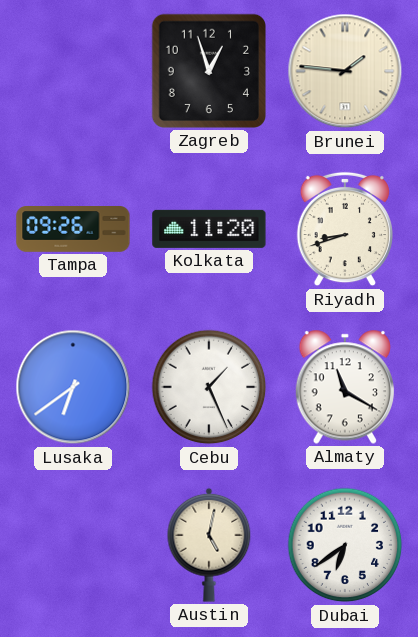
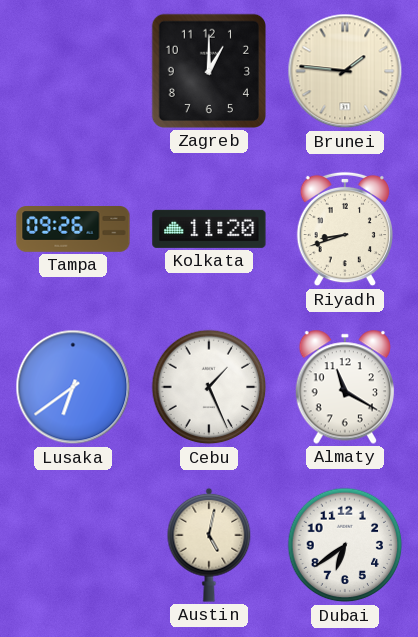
Zagreb: 12:57 -> 1:00 (209, 71)
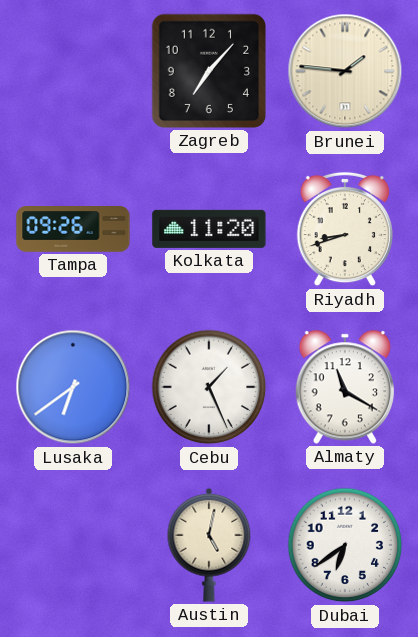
Zagreb: 1:00 -> 7:07 (209, 71)
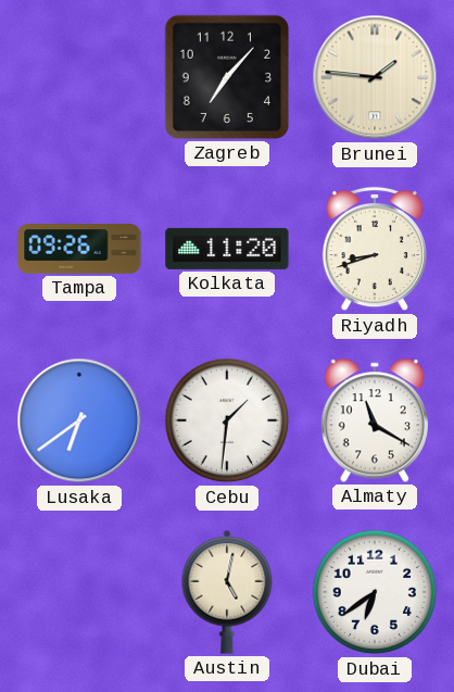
Cebu: 1:26 -> 1:31 (227, 420)
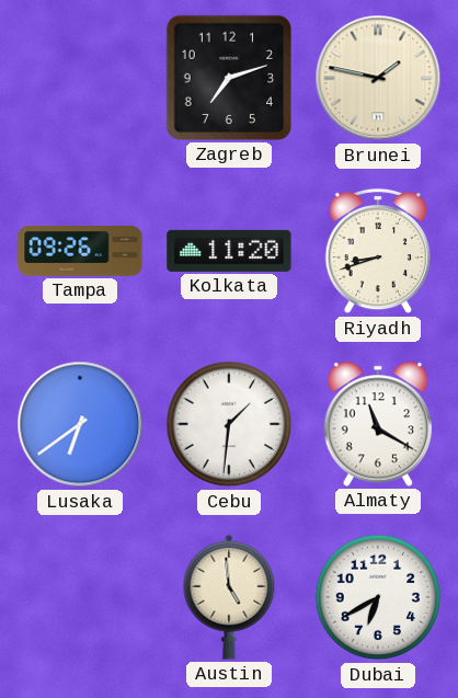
Zagreb: 7:07 -> 7:12 (229, 78)
Brunei: 1:46 -> 1:47 (378, 78)
Austin: 5:02 -> 4:59 (229, 597)
Dubai: 6:39 -> 6:40 (378, 597)
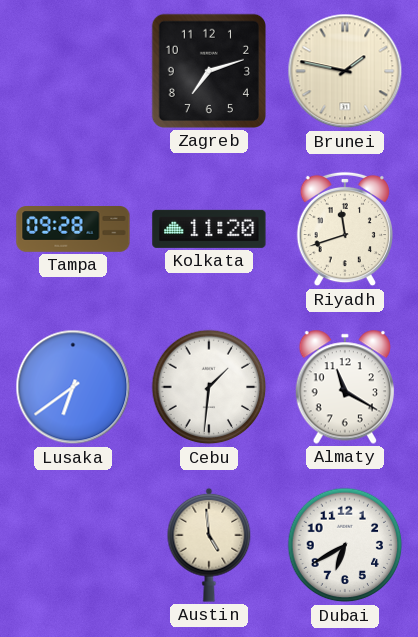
Tampa: 09:26 -> 09:28 (73, 229)
Riyadh: 8:42 -> 11:42 (345, 229)
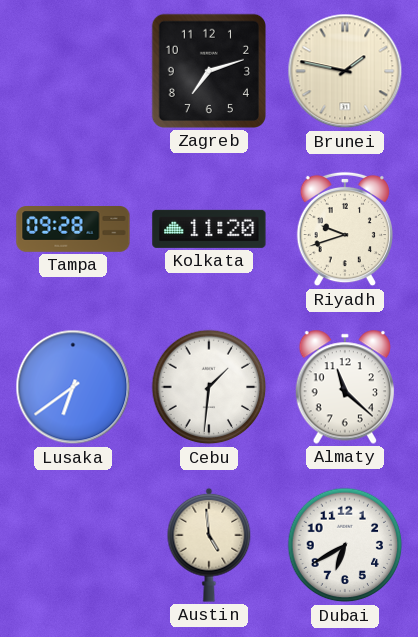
Riyadh: 11:42 -> 9:42 (345, 229)
Almaty: 11:20 -> 11:22 (344, 387)
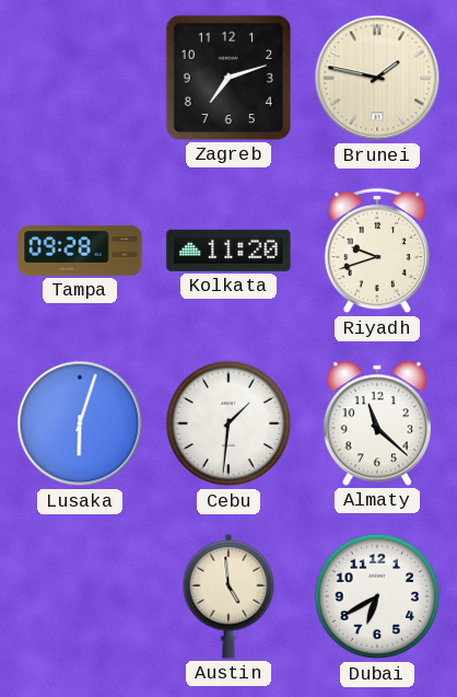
Lusaka: 6:39 -> 6:03 (80, 423)
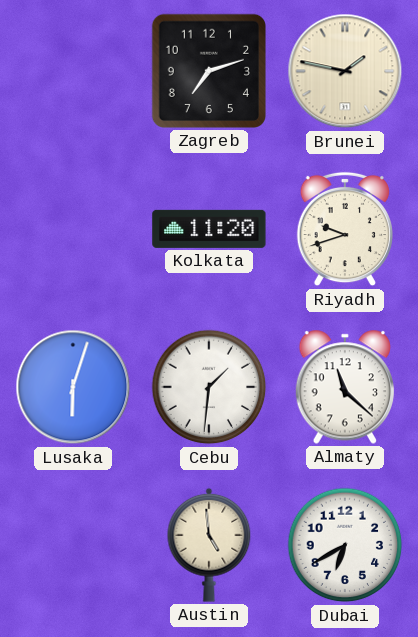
Tampa: 09:28 -> none (80, 251)
